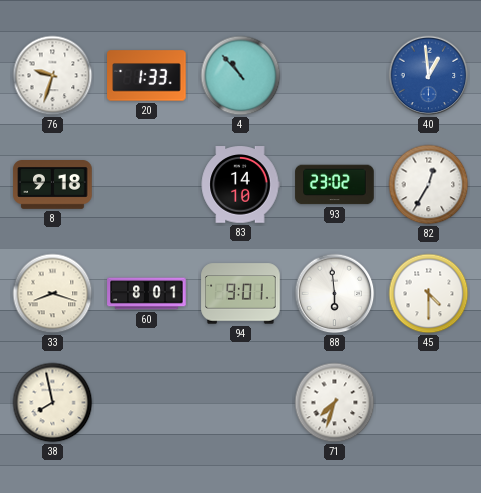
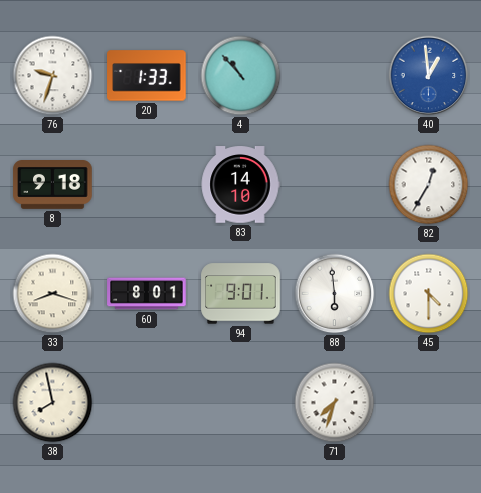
93: 23:02 -> none (335, 185)
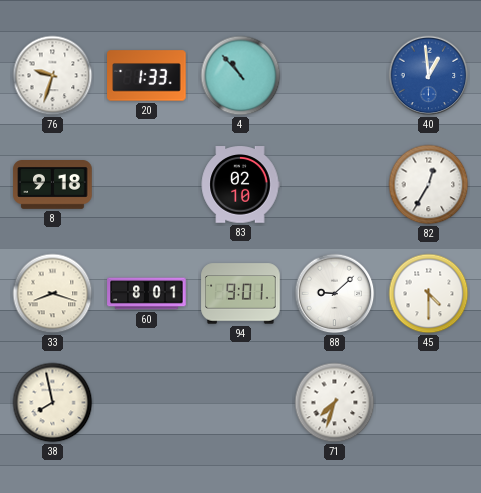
83: 14:10 -> 02:10 (240, 185)
88: 5:59 -> 9:08 (335, 294)
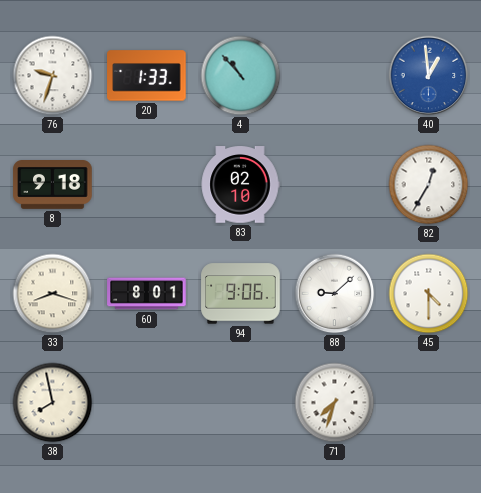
94: 9:01 -> 9:06 (241, 294)
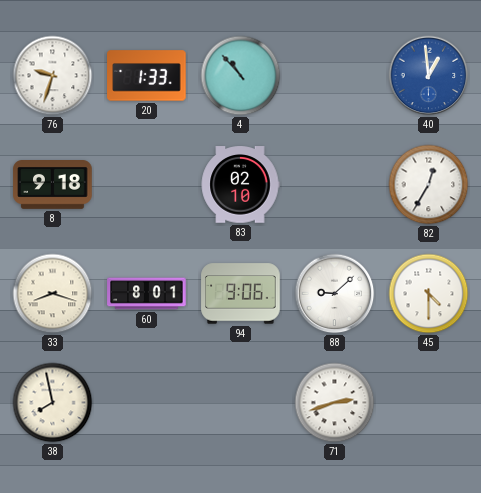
71: 7:33 -> 2:42 (335, 403)
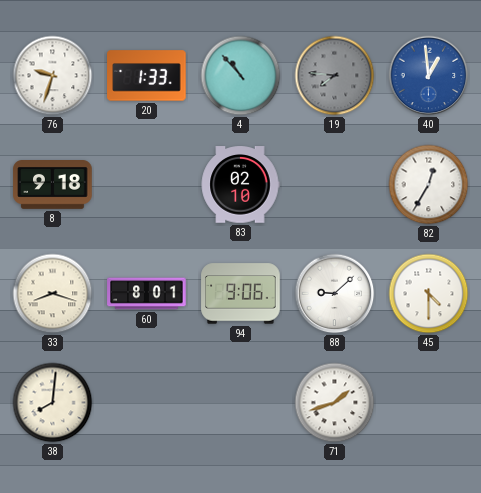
19: none -> 7:46 (335, 76)
38: 7:58 -> 8:01 (53, 403)
71: 2:42 -> 1:42 (335, 403)
